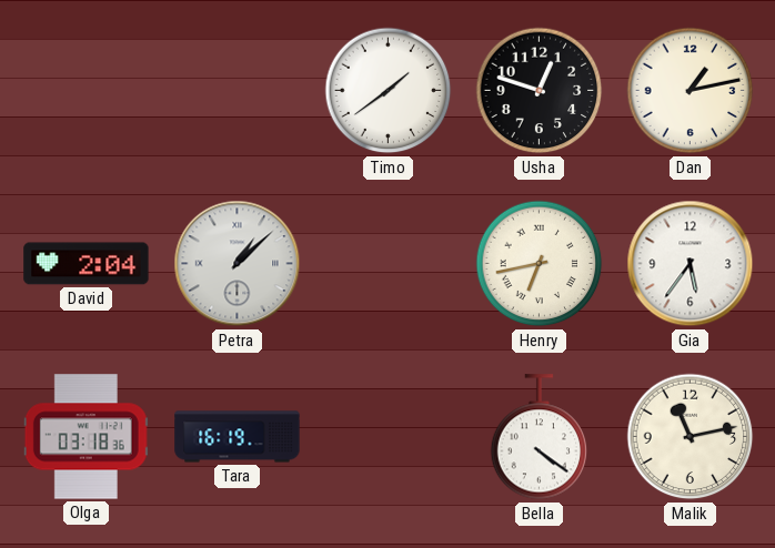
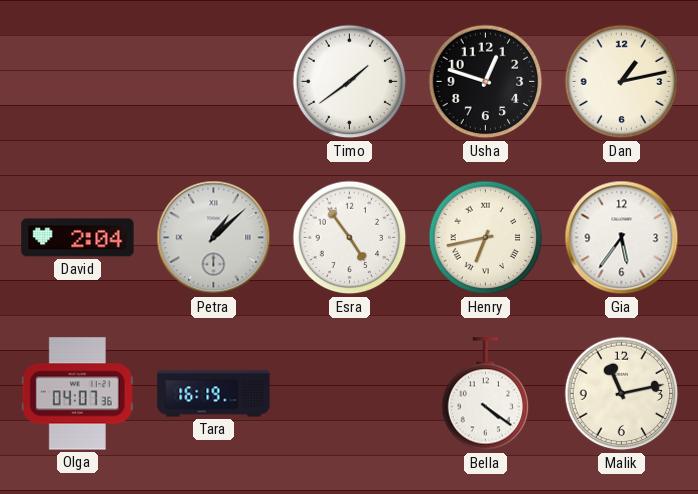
Esra: none -> 4:54 (350, 238)
Olga: 03:18 -> 04:07 (77, 394)
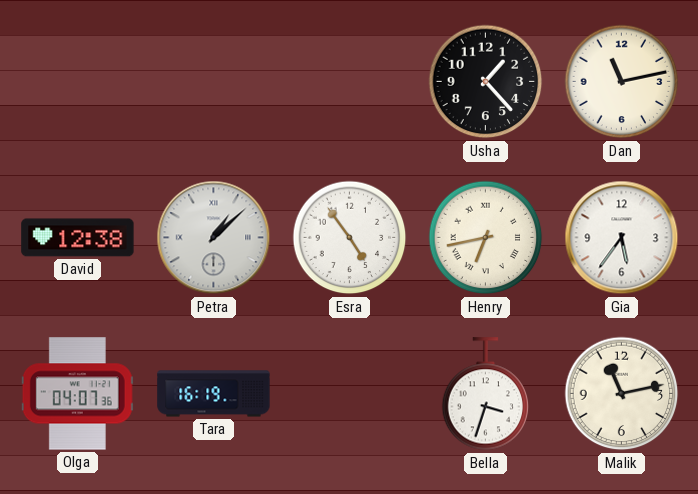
Timo: 1:39 -> none (350, 82)
Usha: 12:48 -> 1:23 (486, 82)
Dan: 1:13 -> 11:13 (622, 82)
David: 2:04 -> 12:38 (78, 238)
Bella: 4:21 -> 3:33 (486, 394)
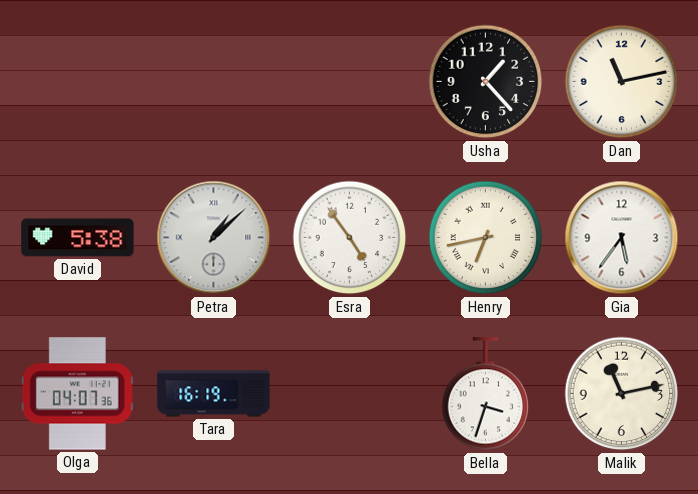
David: 12:38 -> 5:38 (78, 238)
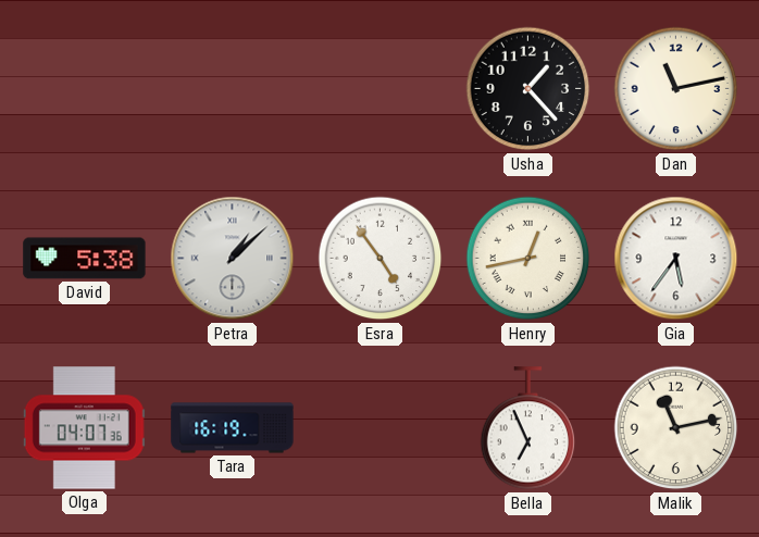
Henry: 6:43 -> 12:43 (528, 259)
Bella: 3:33 -> 6:56 (528, 428)
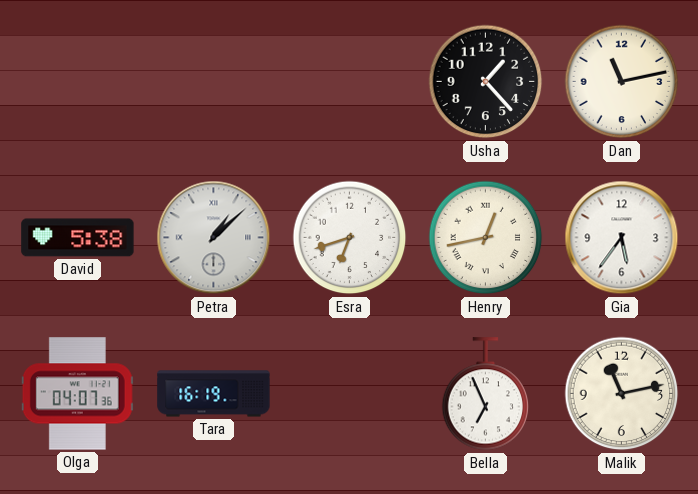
Esra: 4:54 -> 6:42 (350, 238)
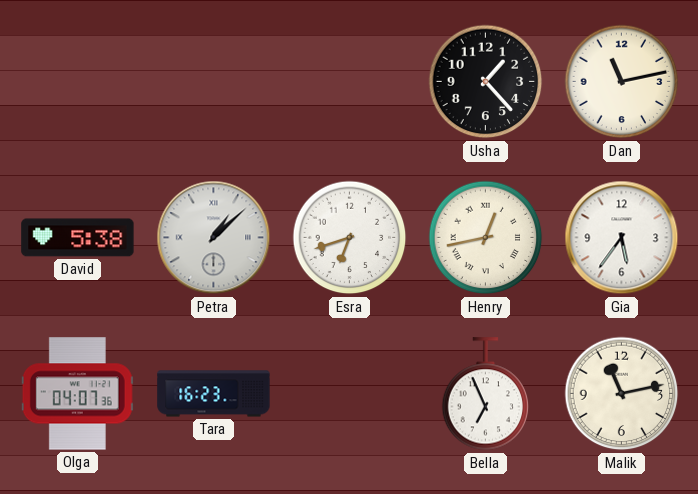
Tara: 16:19 -> 16:23 (214, 394)
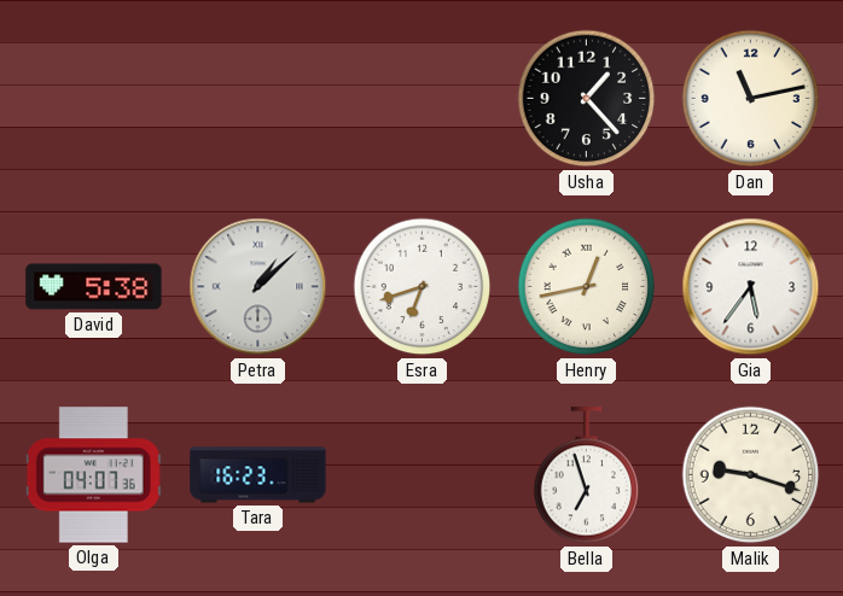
Bella: 6:56 -> 6:57 (587, 475)
Malik: 11:13 -> 9:18 (751, 475)
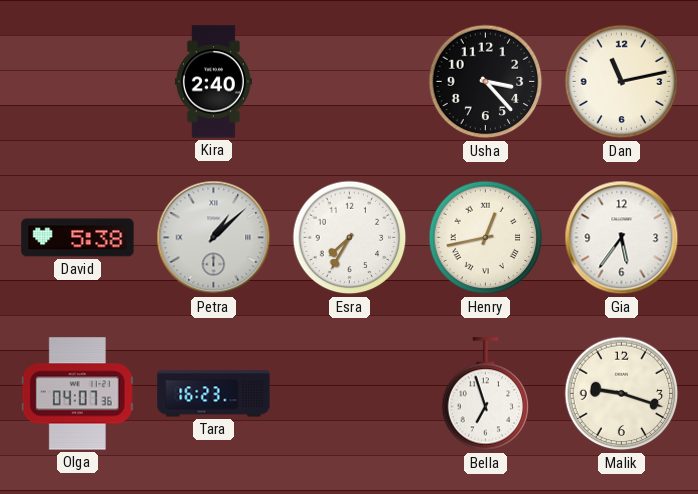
Kira: none -> 2:40 (213, 82)
Usha: 1:23 -> 3:23 (486, 82)
Esra: 6:42 -> 7:35 (350, 238)
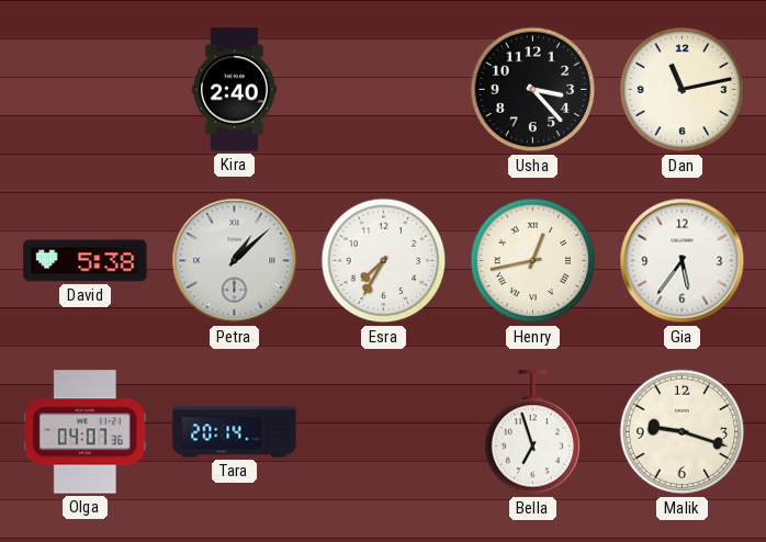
Tara: 16:23 -> 20:14 (235, 432)
